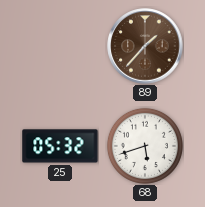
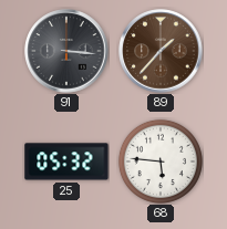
91: none -> 3:16 (66, 51)
68: 5:42 -> 5:46 (161, 162)
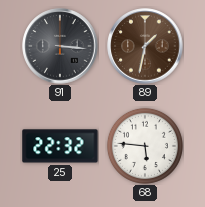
89: 1:37 -> 1:32 (145, 46)
25: 05:32 -> 22:32 (60, 146)
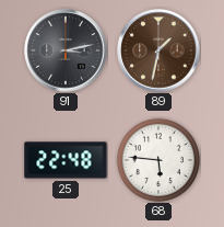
91: 3:16 -> 3:13 (66, 50)
25: 22:32 -> 22:48 (66, 160)
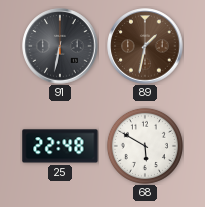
91: 3:13 -> 6:32 (60, 46)
68: 5:46 -> 5:50 (145, 146)
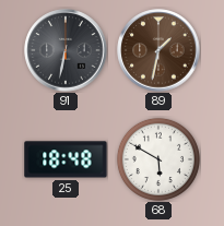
25: 22:48 -> 18:48 (66, 159)
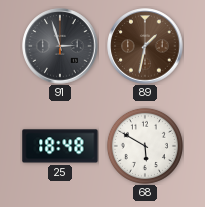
91: 6:32 -> 2:57 (60, 46)
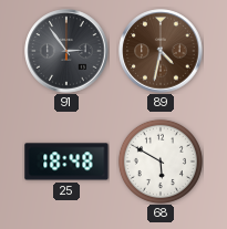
91: 2:57 -> 2:54 (66, 51)
89: 1:32 -> 4:32 (161, 51)
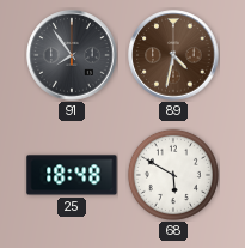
91: 2:54 -> 7:54 (72, 55)
